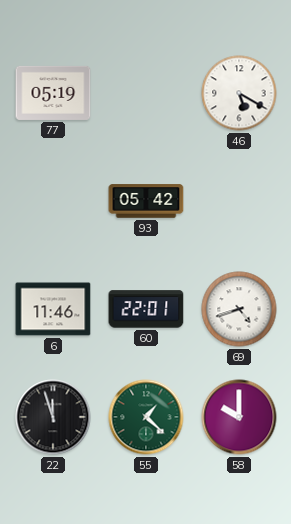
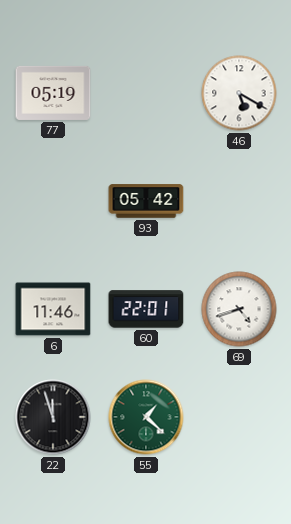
58: 10:00 -> none (239, 417)
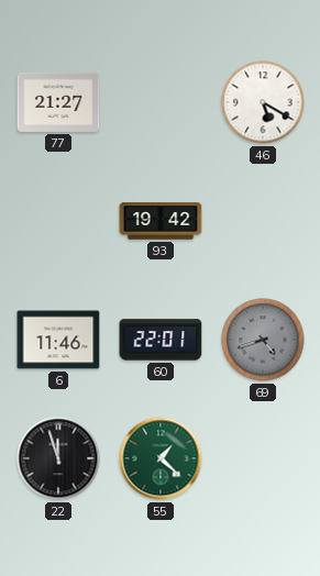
77: 05:19 -> 21:27 (58, 102)
93: 05:42 -> 19:42 (161, 221)
69 dial: white -> grey (263, 340)
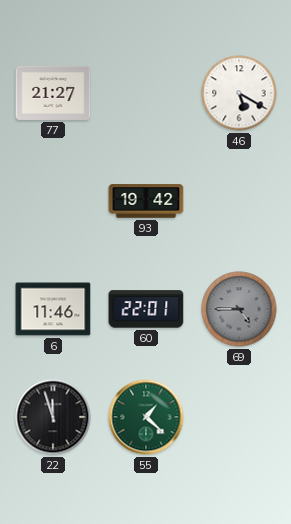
69: 4:42 -> 4:45 (239, 309)
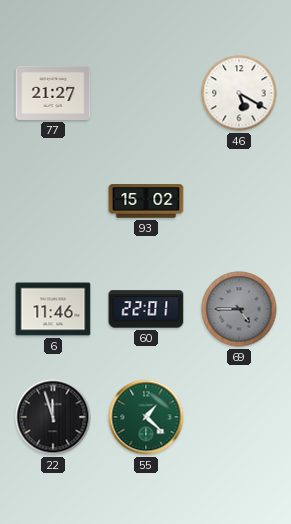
93: 19:42 -> 15:02 (146, 201)
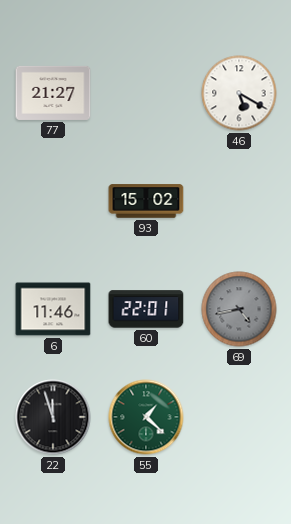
69: 4:45 -> 4:43 (239, 309)
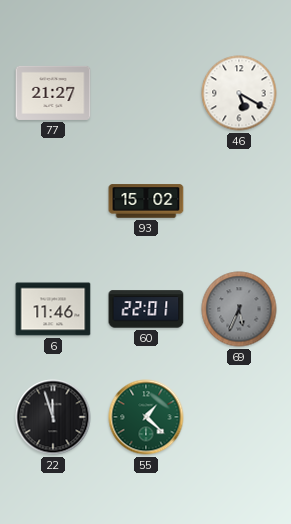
69: 4:43 -> 5:34 (239, 309)
